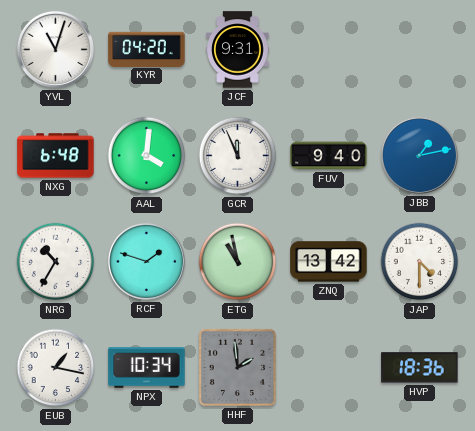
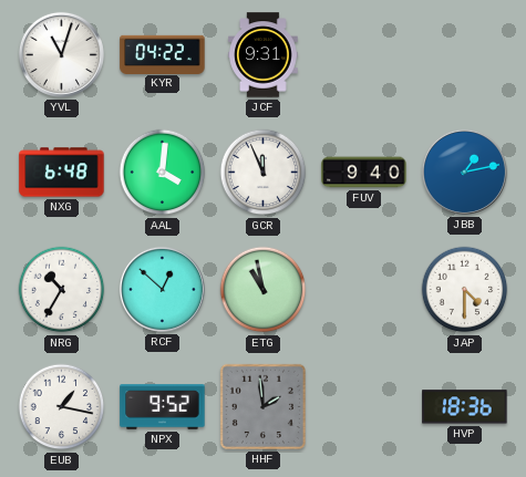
KYR: 04:20 -> 04:22 (163, 54)
RCF: 1:48 -> 12:52 (162, 289)
ZNQ: 13:42 -> none (329, 262)
NPX: 10:34 -> 9:52 (163, 407)
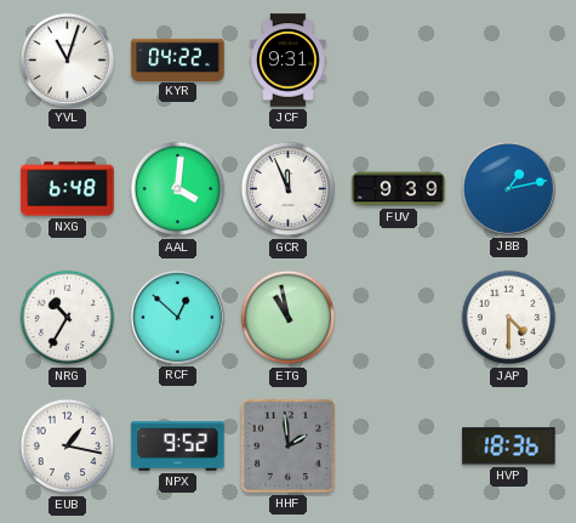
FUV: 9:40 -> 9:39 (399, 189)
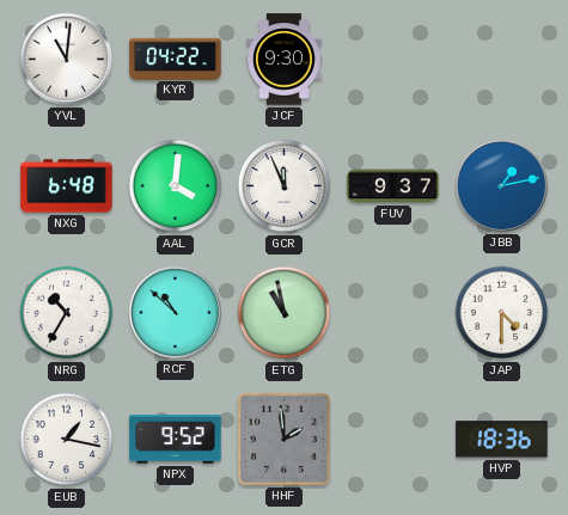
YVL: 11:03 -> 11:01 (66, 59)
JCF: 9:31 -> 9:30 (285, 60)
FUV: 9:39 -> 9:37 (393, 186)
RCF: 12:52 -> 10:52 (175, 312)
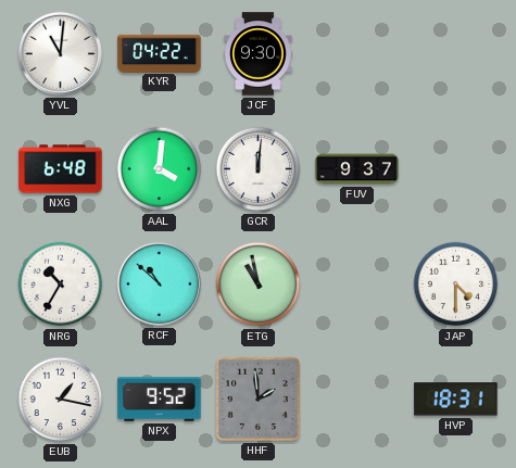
GCR: 11:56 -> 12:01 (259, 169)
JBB: 1:13 -> none (501, 185)
HVP: 18:36 -> 18:31 (456, 400)
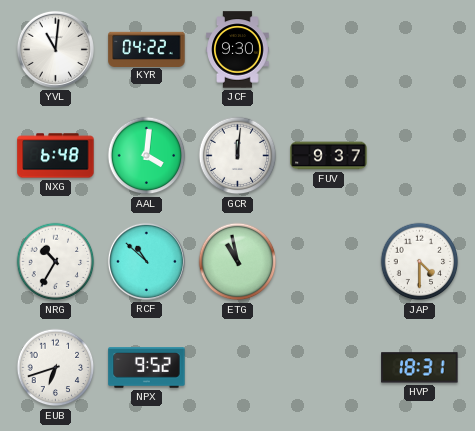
EUB: 1:17 -> 6:42 (56, 368)
HHF: 1:59 -> none (257, 399)
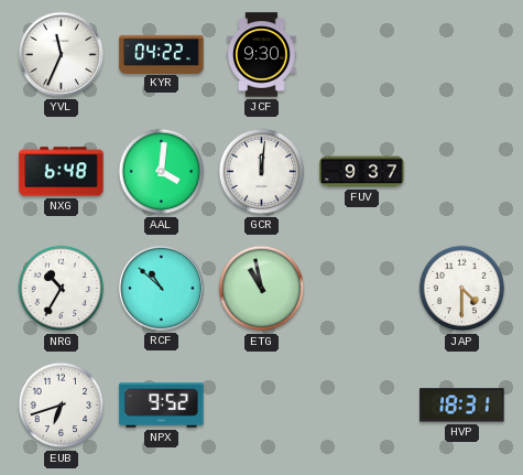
YVL: 11:01 -> 11:34 (61, 54)
